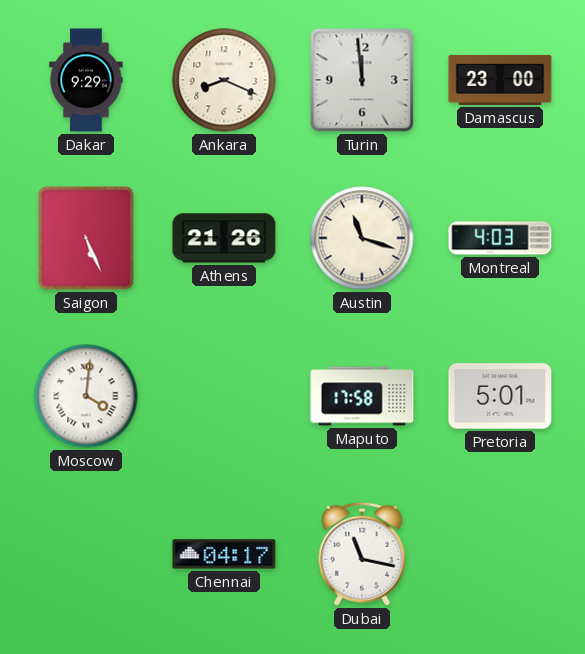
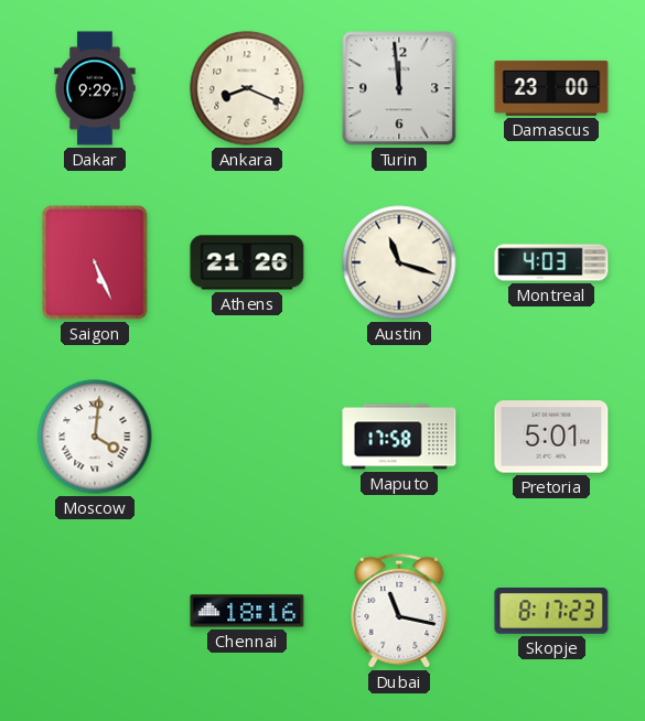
Chennai: 04:17 -> 18:16 (247, 611)
Skopje: none -> 8:17 (551, 612)
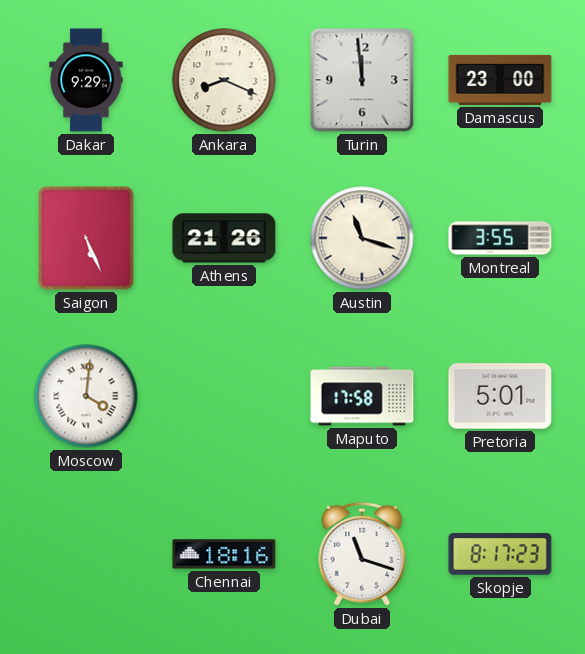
Montreal: 4:03 -> 3:55 (500, 238)
Dubai: 11:17 -> 11:18 (362, 554)
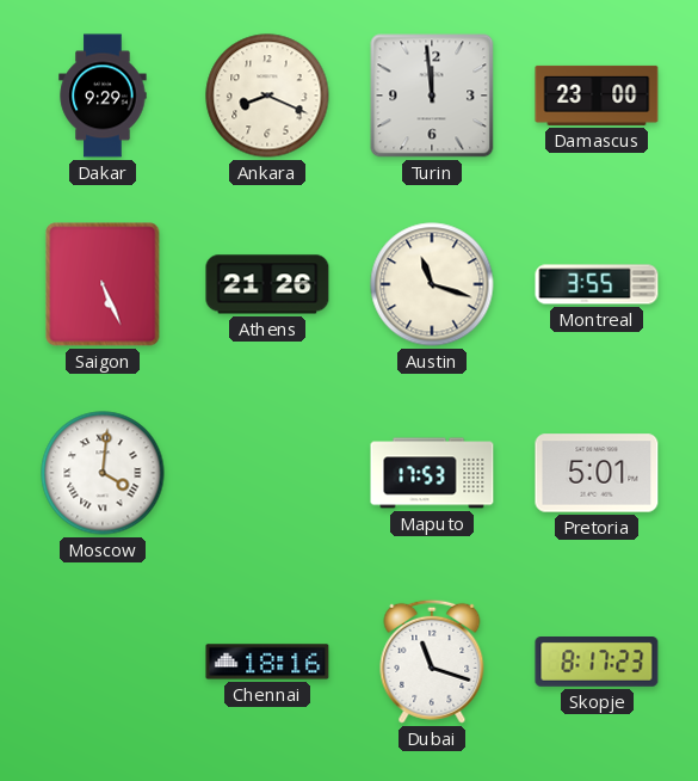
Maputo: 17:58 -> 17:53 (432, 473)
